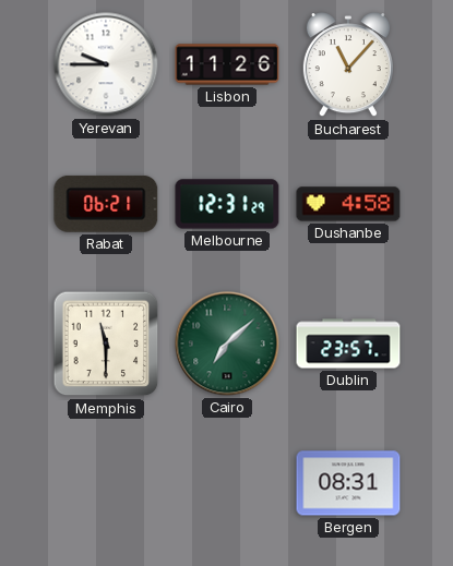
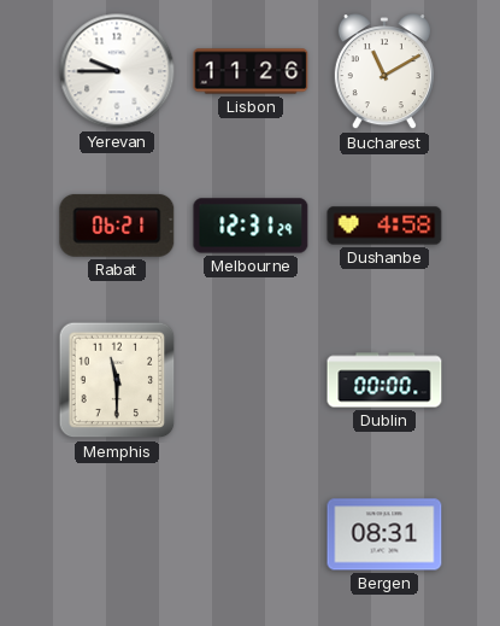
Bucharest: 11:07 -> 11:10 (384, 72)
Cairo: 7:08 -> none (227, 344)
Dublin: 23:57 -> 00:00 (384, 380)
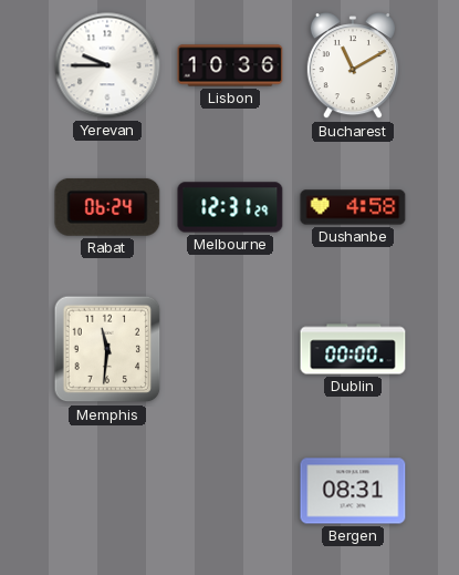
Lisbon: 11:26 -> 10:36 (230, 65)
Rabat: 06:21 -> 06:24 (107, 207)
Memphis: 11:30 -> 11:31 (107, 349)
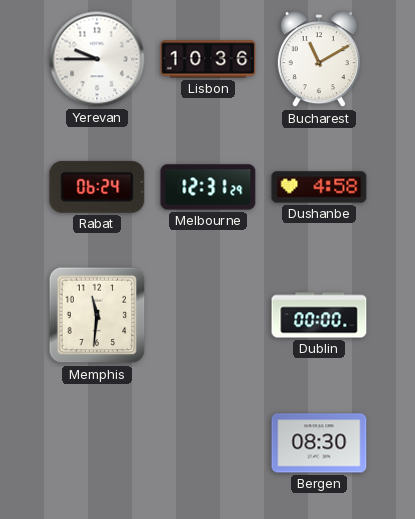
Bergen: 08:31 -> 08:30 (319, 443)
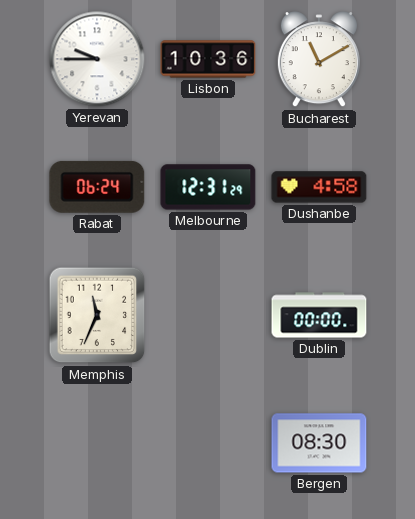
Memphis: 11:31 -> 11:34 (97, 315)
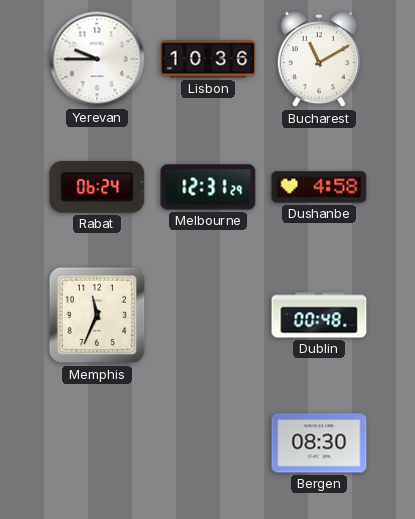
Dublin: 00:00 -> 00:48 (319, 315)
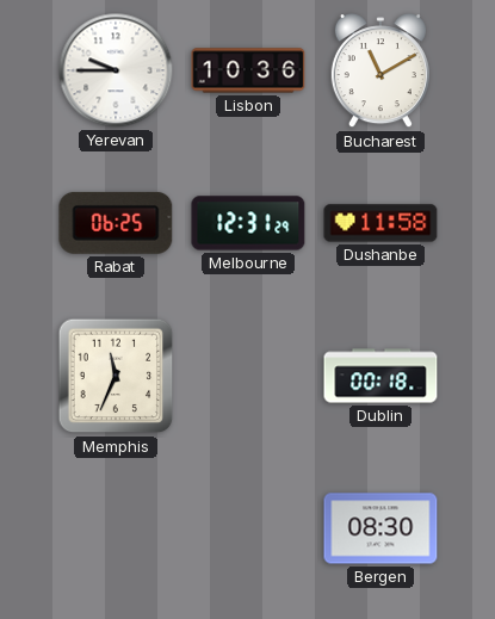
Rabat: 06:24 -> 06:25 (116, 223)
Dushanbe: 4:58 -> 11:58 (380, 223)
Dublin: 00:48 -> 00:18 (380, 376)
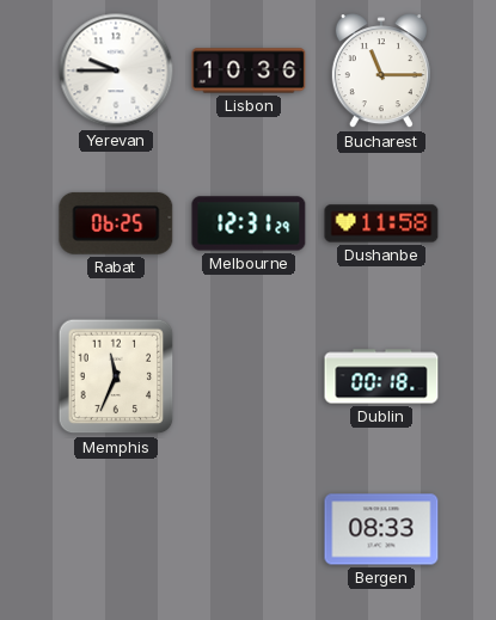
Bucharest: 11:10 -> 11:15 (381, 72)
Bergen: 08:30 -> 08:33 (381, 529)
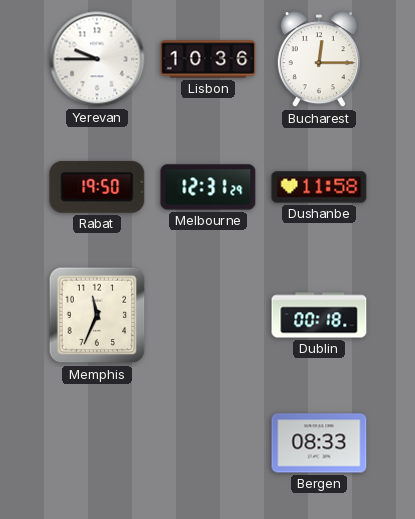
Bucharest: 11:15 -> 12:15 (319, 60)
Rabat: 06:25 -> 19:50 (97, 187)
